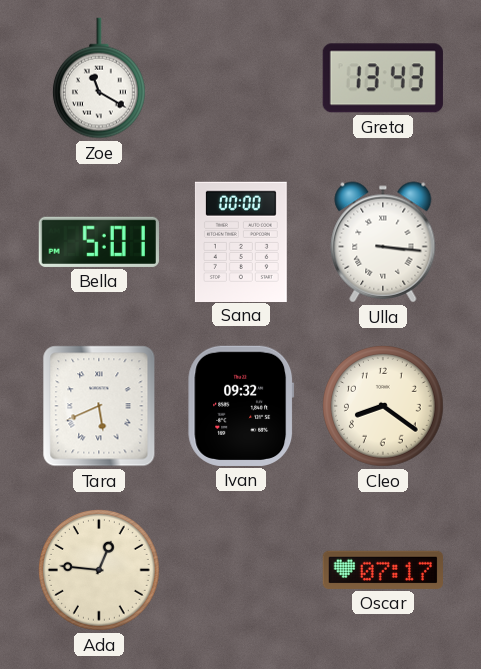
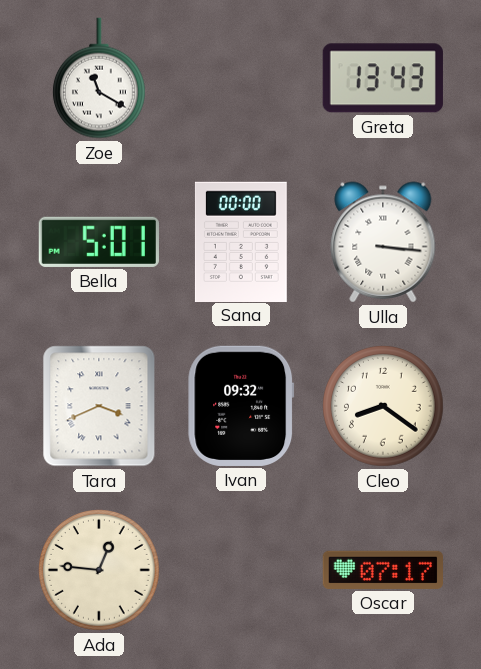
Tara: 5:41 -> 3:41 (99, 406)
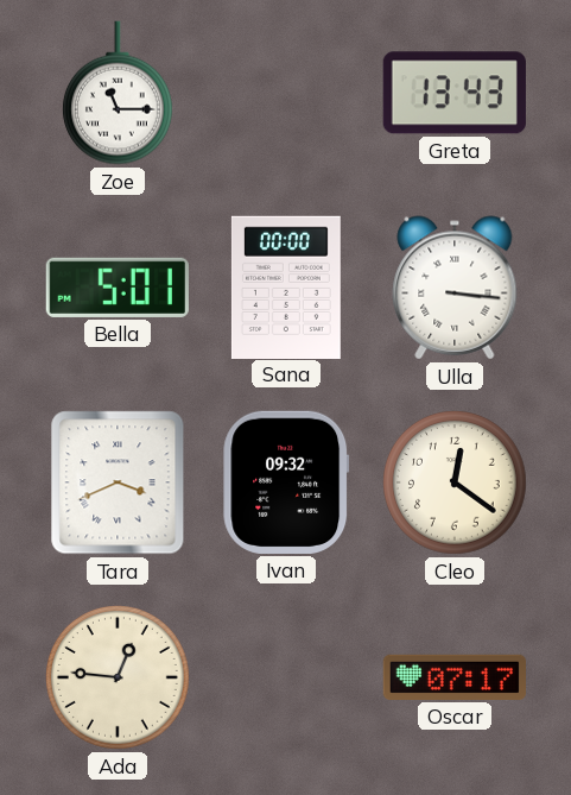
Zoe: 11:20 -> 11:15 (118, 93)
Cleo: 8:21 -> 12:21 (456, 484)
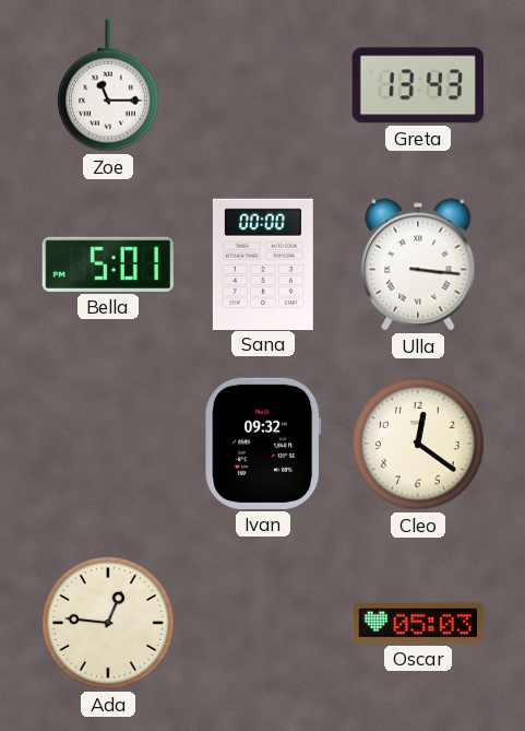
Tara: 3:41 -> none (118, 482)
Oscar: 07:17 -> 05:03 (417, 623)
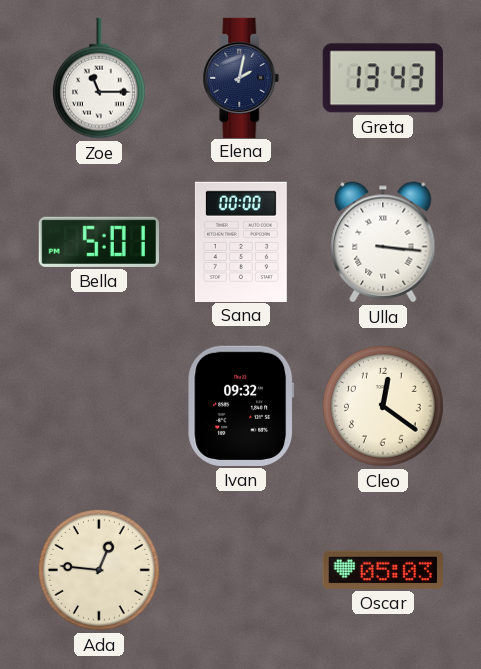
Elena: none -> 2:02 (241, 77)
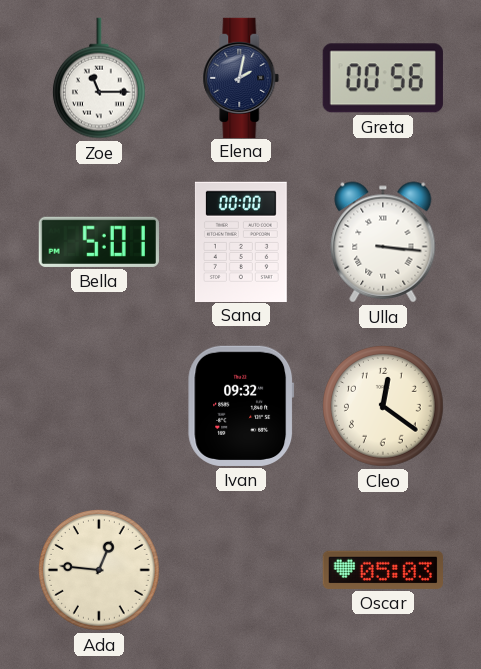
Greta: 13:43 -> 00:56 (383, 78)
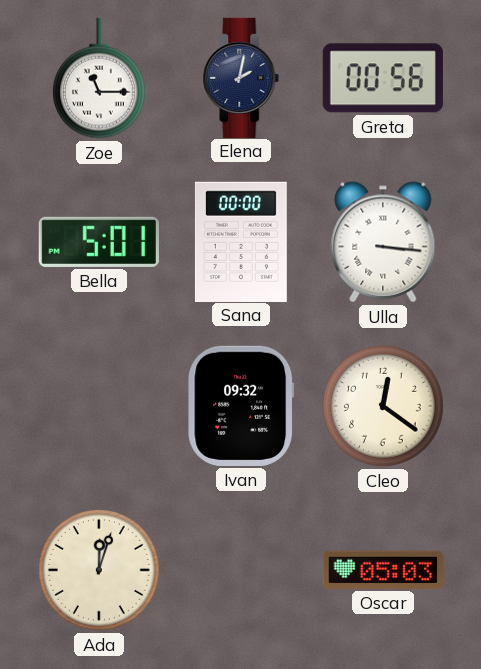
Ada: 12:46 -> 12:03 (100, 571)
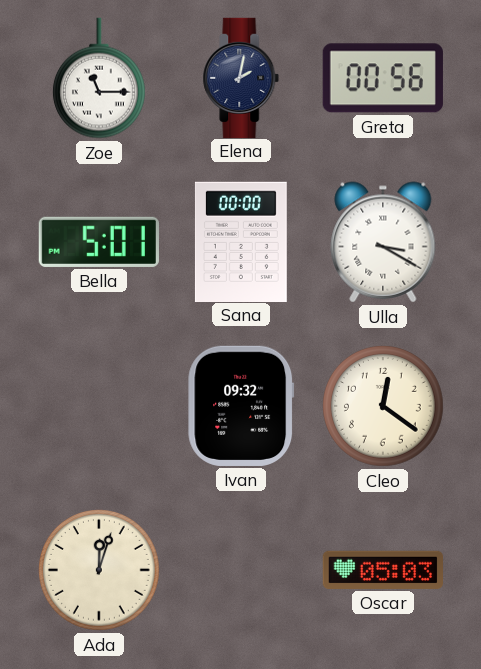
Ulla: 3:16 -> 3:20 (383, 242)
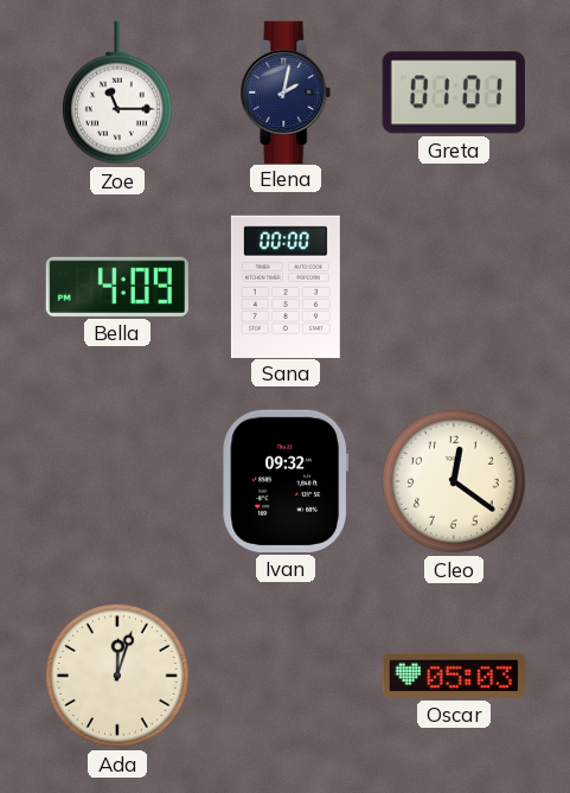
Greta: 00:56 -> 01:01 (454, 92)
Bella: 5:01 -> 4:09 (117, 287)
Ulla: 3:20 -> none (383, 242)
